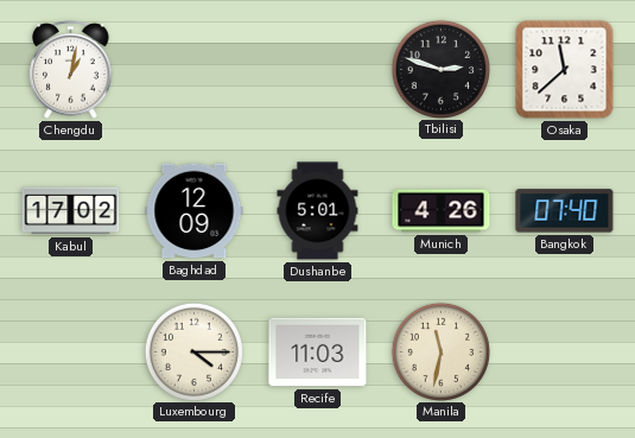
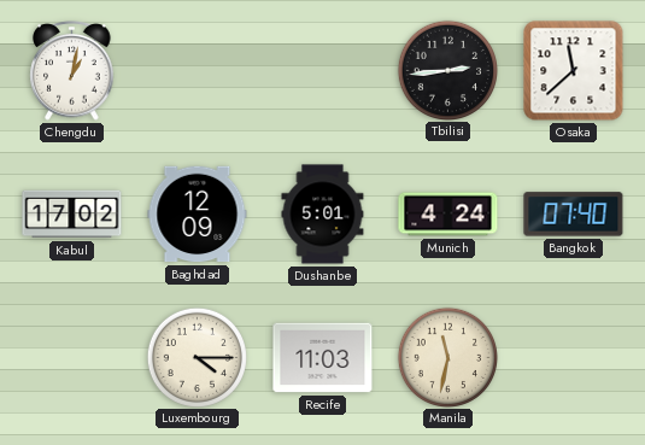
Tbilisi: 2:48 -> 2:44 (447, 70)
Munich: 4:26 -> 4:24 (448, 215)
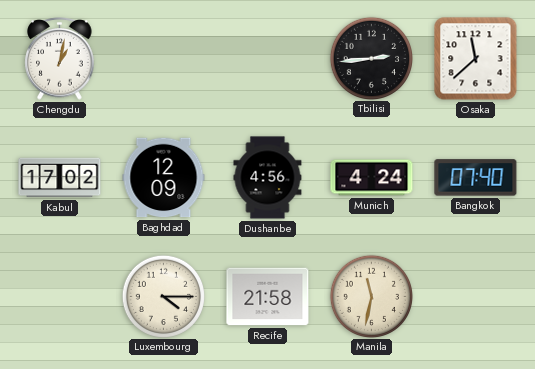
Dushanbe: 5:01 -> 4:56 (268, 178)
Recife: 11:03 -> 21:58 (268, 297)
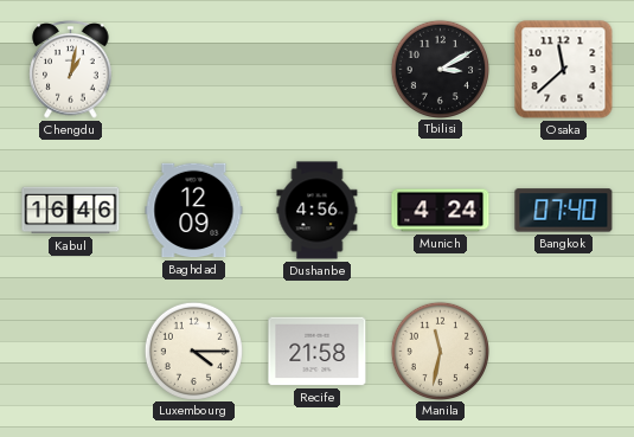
Tbilisi: 2:44 -> 3:10 (440, 69)
Kabul: 17:02 -> 16:46 (71, 211)
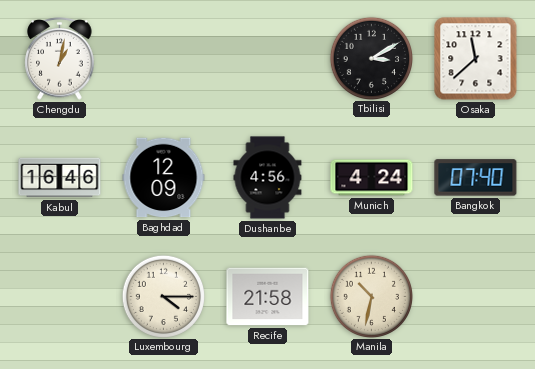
Manila: 11:32 -> 10:32 (371, 296)
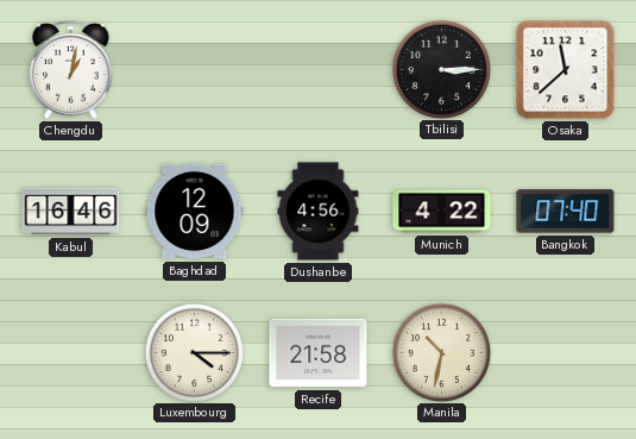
Tbilisi: 3:10 -> 3:15 (441, 69)
Munich: 4:24 -> 4:22 (442, 212)
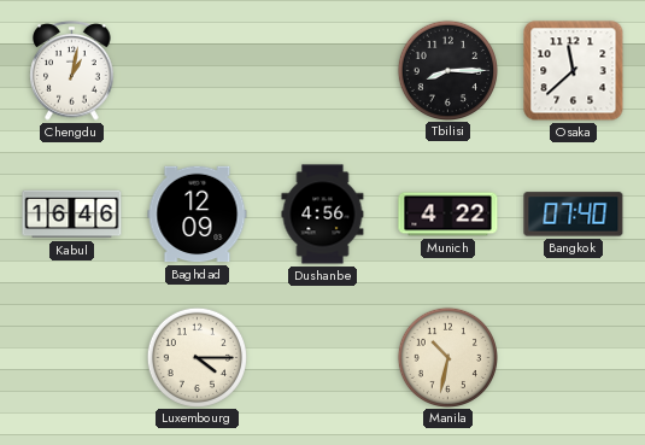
Tbilisi: 3:15 -> 8:15 (447, 70)
Recife: 21:58 -> none (319, 353)
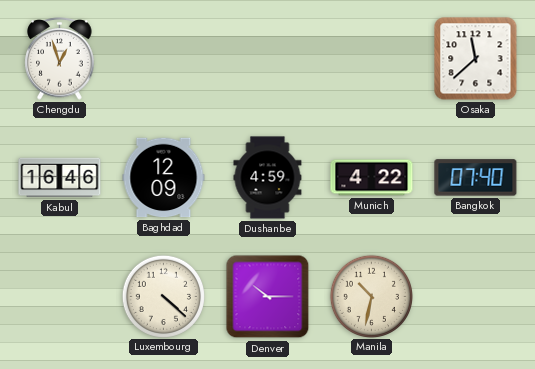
Chengdu: 1:02 -> 12:57 (60, 59)
Tbilisi: 8:15 -> none (447, 70)
Dushanbe: 4:56 -> 4:59 (268, 178)
Luxembourg: 4:15 -> 4:22 (163, 296)
Denver: none -> 10:15 (268, 297)
